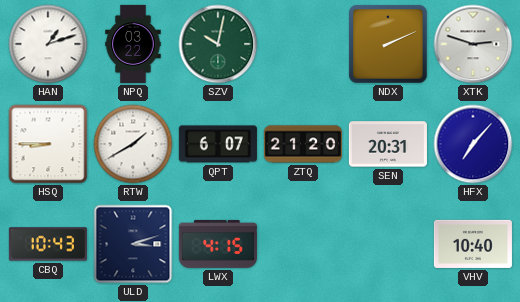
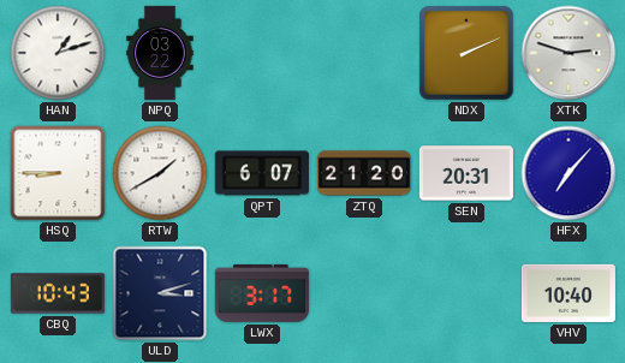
SZV: 10:02 -> none (218, 44)
LWX: 4:15 -> 3:17 (262, 293)
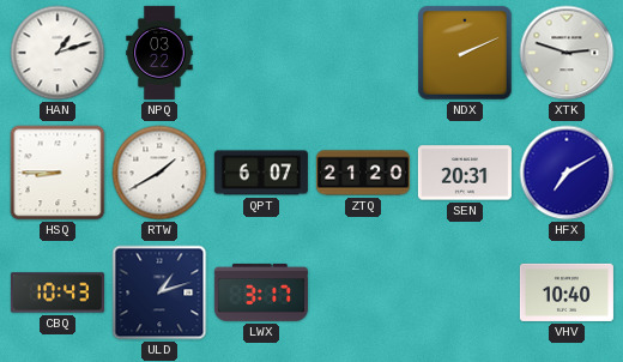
HFX: 7:07 -> 7:10 (567, 173)
ULD: 3:12 -> 1:12 (159, 292)
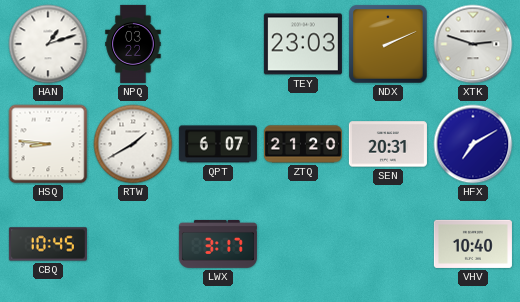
TEY: none -> 23:03 (303, 44)
HSQ: 8:45 -> 8:46 (48, 144)
CBQ: 10:43 -> 10:45 (48, 244)
ULD: 1:12 -> none (159, 292)
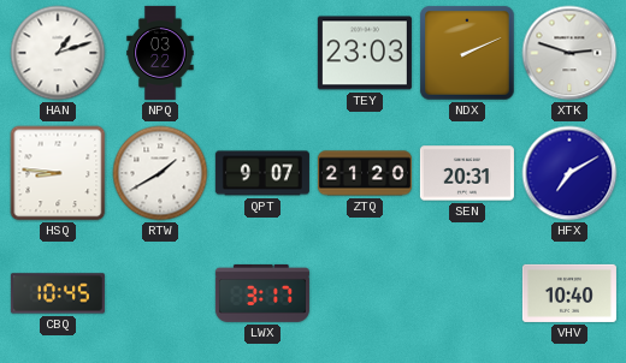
QPT: 6:07 -> 9:07 (262, 173)
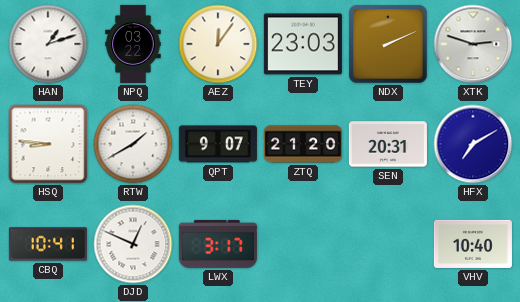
AEZ: none -> 12:06 (218, 44)
CBQ: 10:45 -> 10:41 (48, 244)
DJD: none -> 12:49 (133, 244)
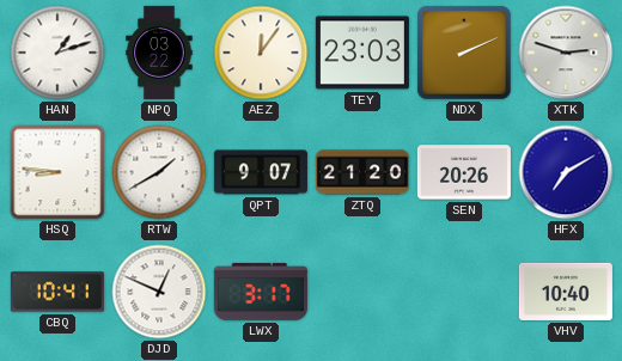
SEN: 20:31 -> 20:26 (464, 172)
